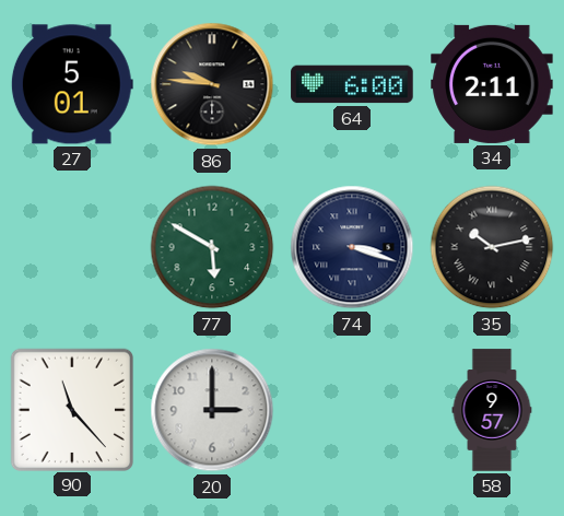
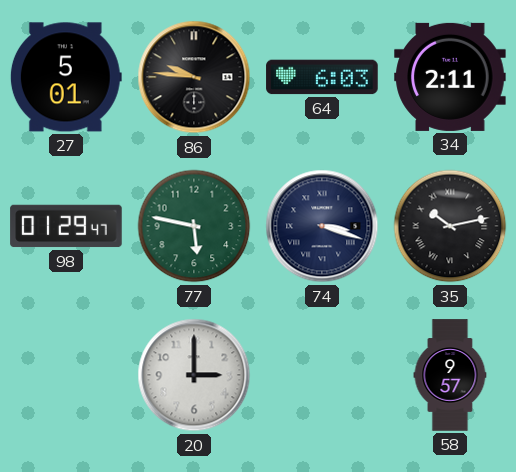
64: 6:00 -> 6:03 (322, 77)
98: none -> 01:29 (66, 226)
77: 5:50 -> 5:47 (194, 226)
90: 11:23 -> none (71, 409)
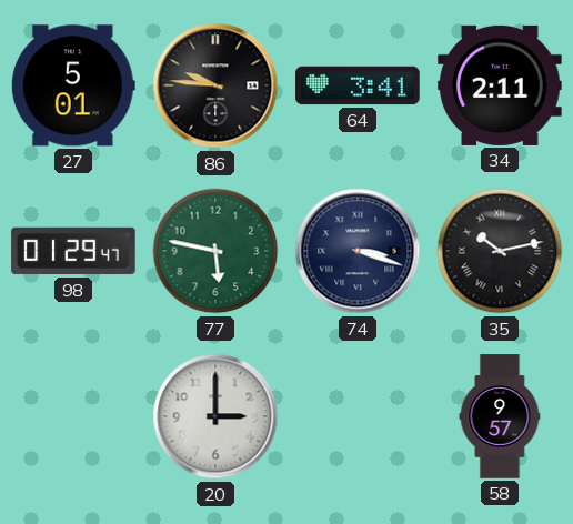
64: 6:03 -> 3:41 (358, 85)
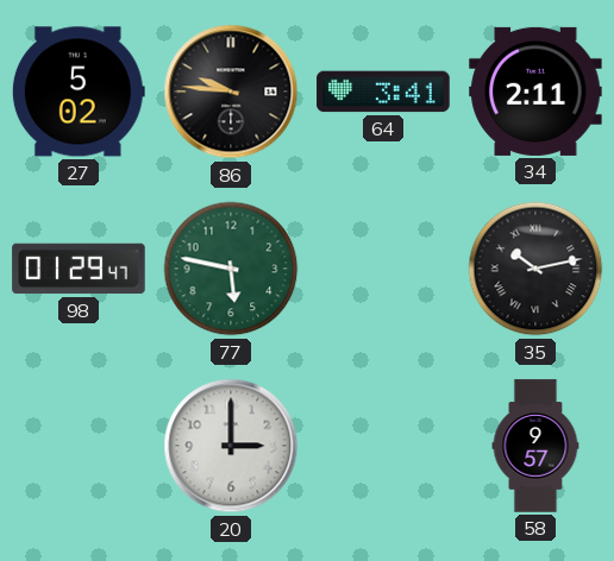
27: 5:01 -> 5:02 (79, 92)
74: 3:18 -> none (358, 251)
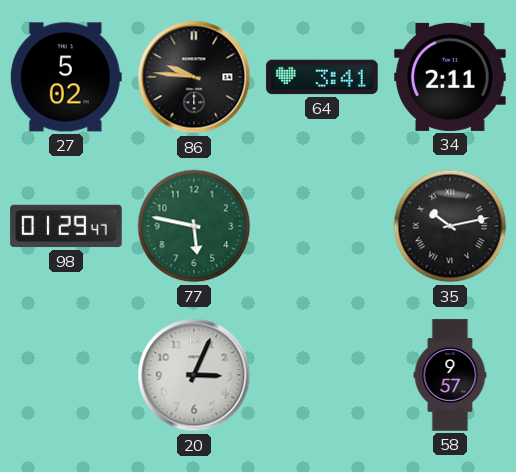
20: 3:00 -> 3:04 (194, 375)
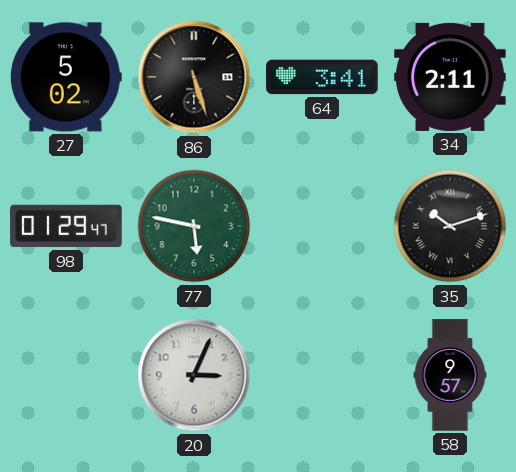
86: 9:46 -> 5:27 (194, 77)
35: 10:13 -> 10:12 (450, 226)
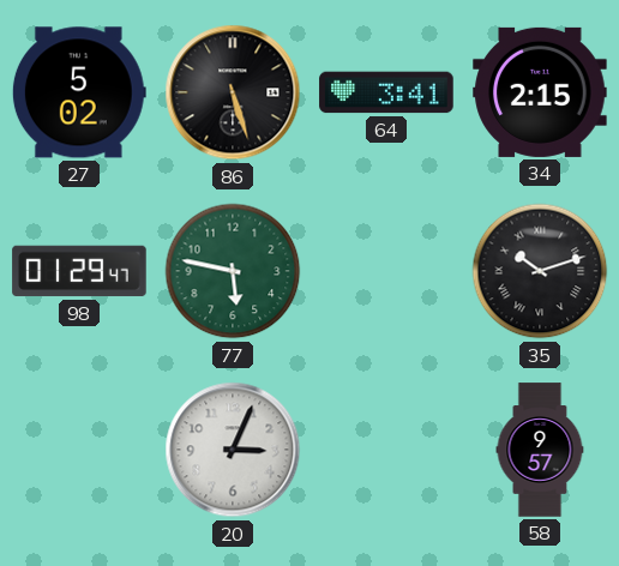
34: 2:11 -> 2:15 (540, 92)
